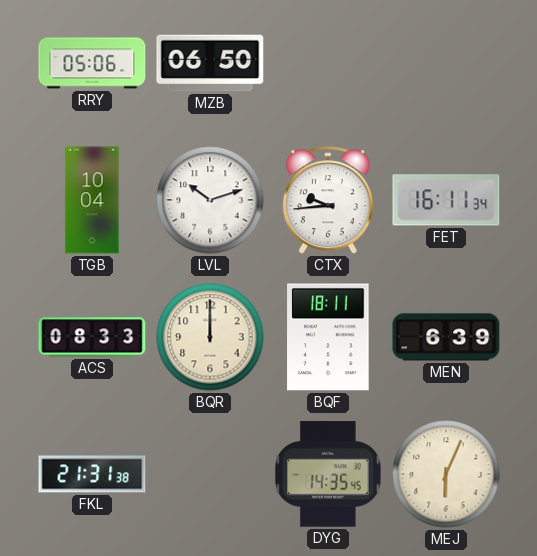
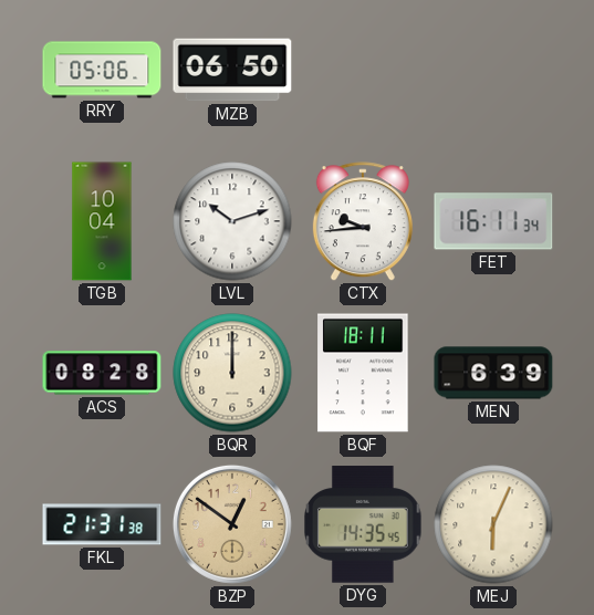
ACS: 08:33 -> 08:28 (102, 373)
BZP: none -> 12:51 (232, 524)
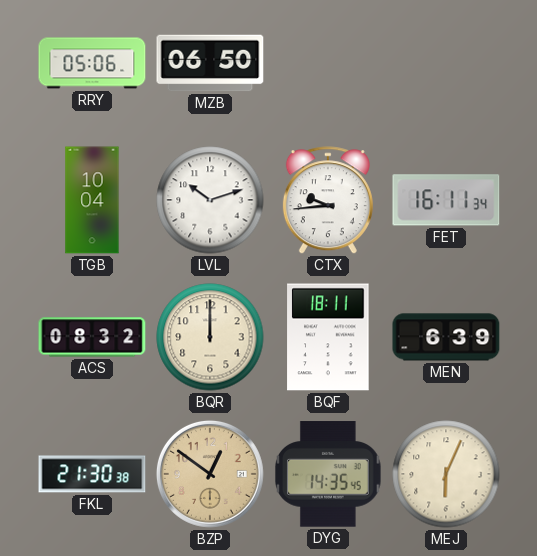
ACS: 08:28 -> 08:32 (92, 337)
FKL: 21:31 -> 21:30 (92, 474)
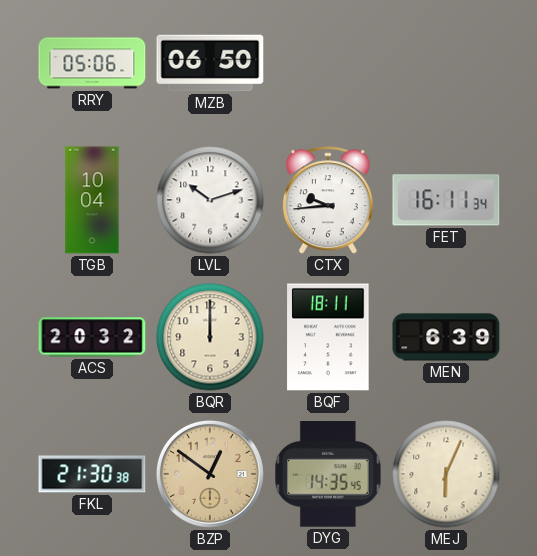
ACS: 08:32 -> 20:32 (92, 337)
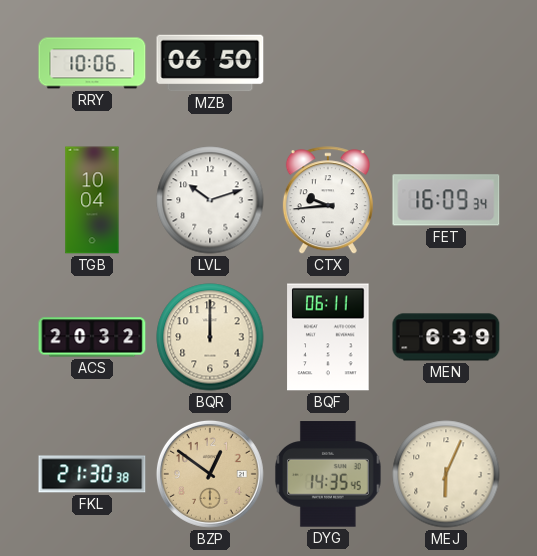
RRY: 05:06 -> 10:06 (92, 63)
FET: 16:11 -> 16:09 (446, 200)
BQF: 18:11 -> 06:11 (328, 337)
